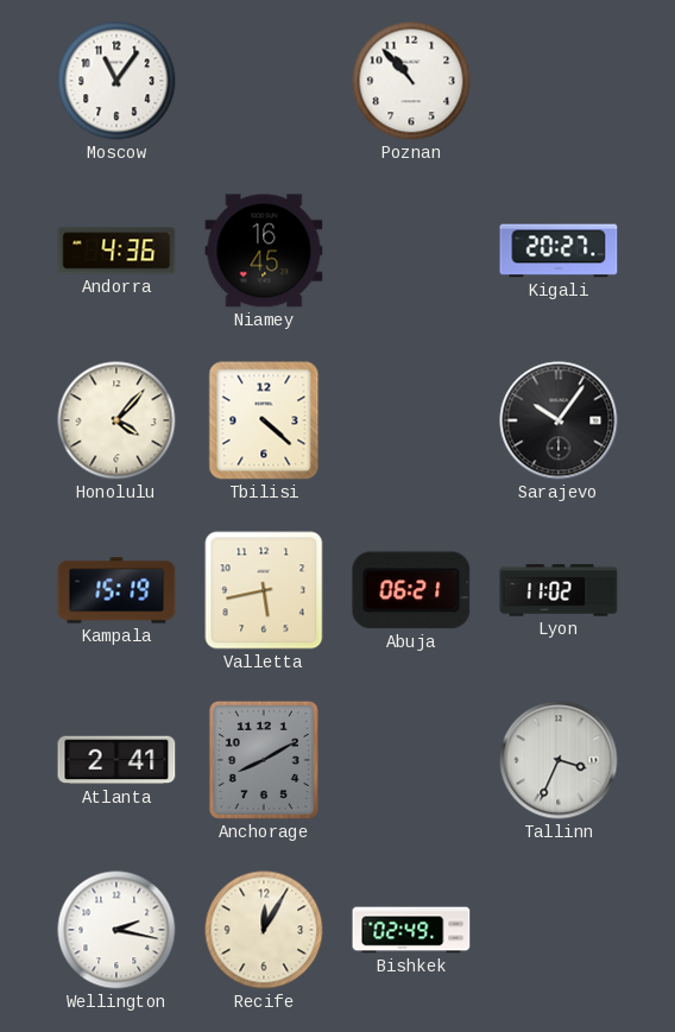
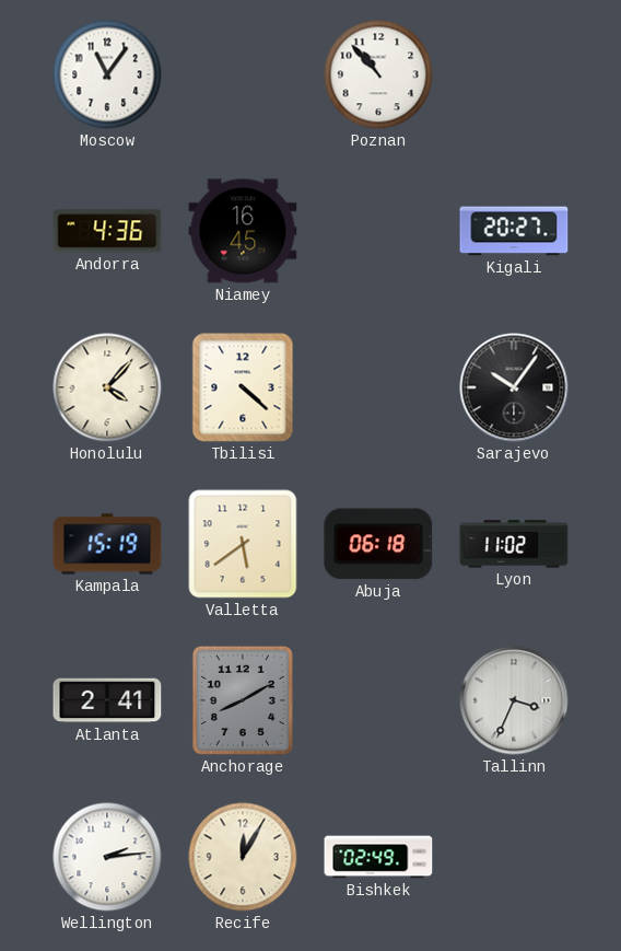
Valletta: 5:43 -> 5:39 (243, 544)
Abuja: 06:21 -> 06:18 (378, 544)
Wellington: 2:17 -> 2:14 (107, 857)
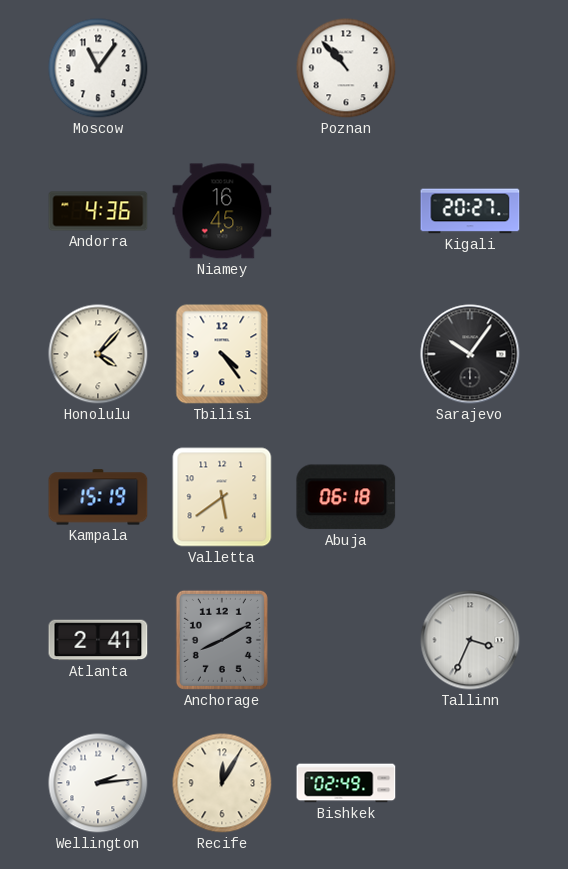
Tbilisi: 4:22 -> 4:24 (222, 354)
Lyon: 11:02 -> none (514, 544)
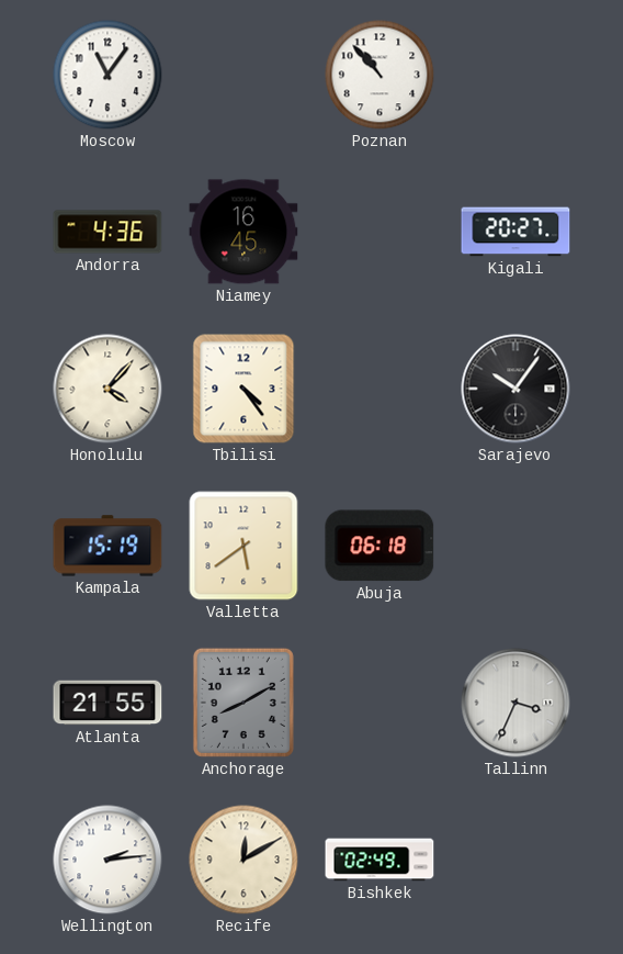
Atlanta: 2:41 -> 21:55 (107, 703)
Recife: 12:05 -> 12:10 (243, 860)
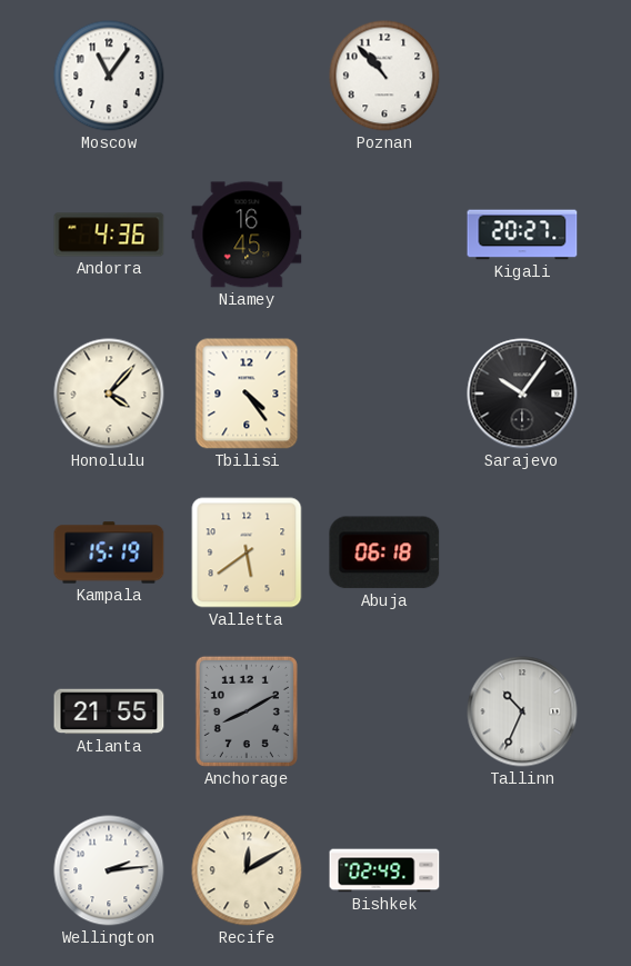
Tallinn: 3:34 -> 10:34 (522, 711)
